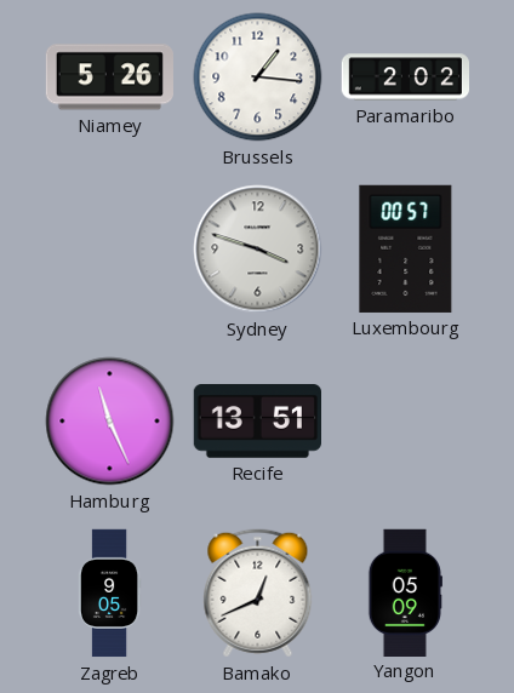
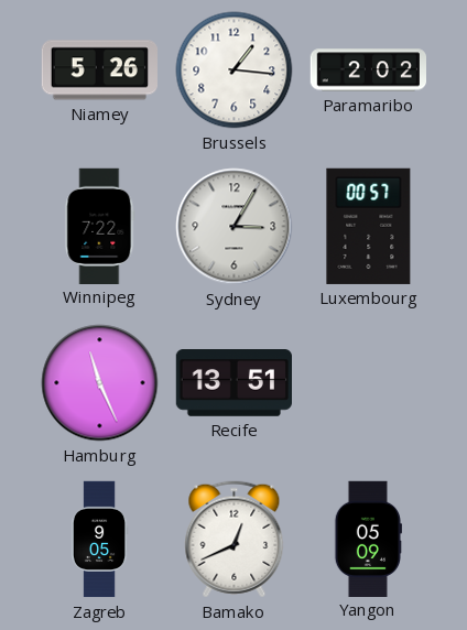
Winnipeg: none -> 7:22 (100, 226)
Sydney: 3:48 -> 3:05 (235, 227)
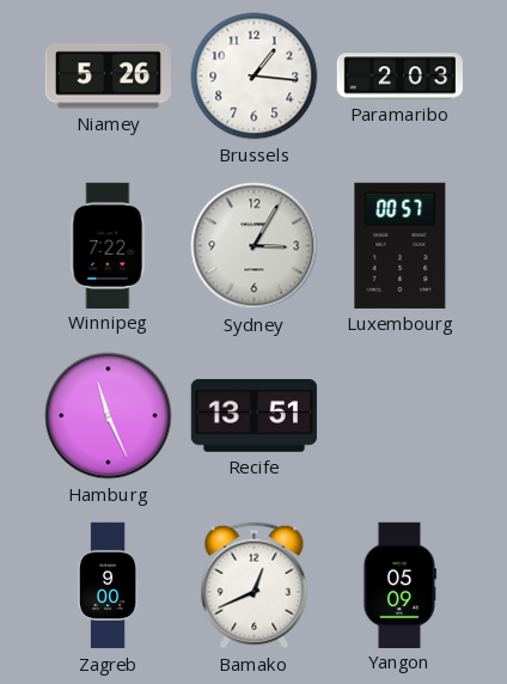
Paramaribo: 2:02 -> 2:03 (399, 77)
Zagreb: 9:05 -> 9:00 (108, 586)
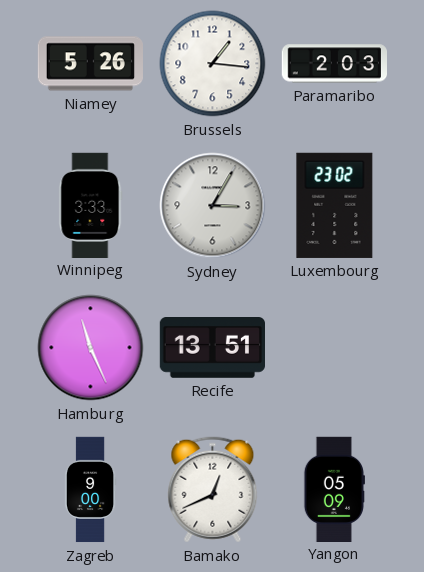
Winnipeg: 7:22 -> 3:33 (91, 205)
Luxembourg: 00:57 -> 23:02 (335, 205)
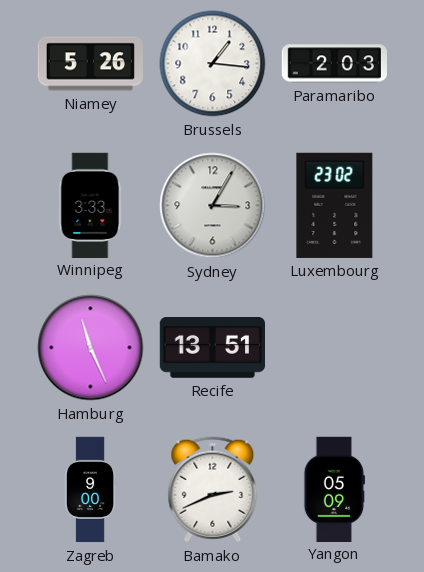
Bamako: 12:41 -> 2:41 (213, 490)
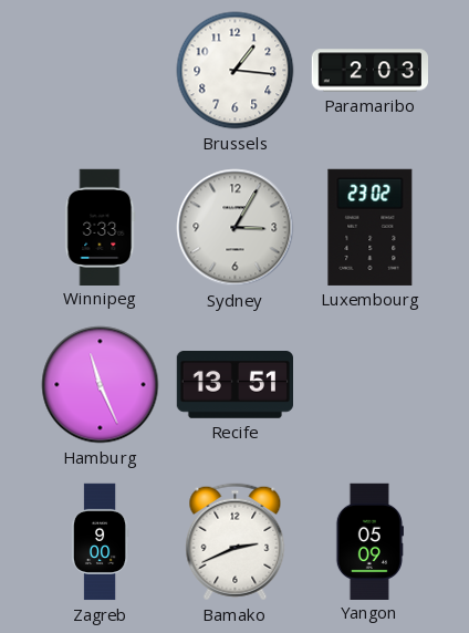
Niamey: 5:26 -> none (90, 64)
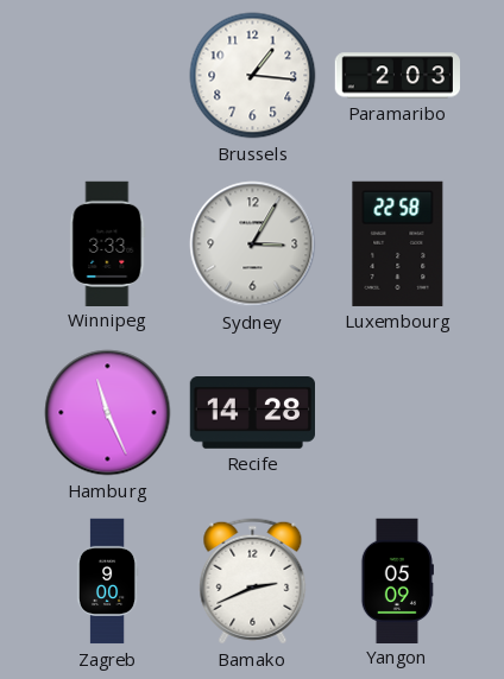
Luxembourg: 23:02 -> 22:58 (398, 243)
Recife: 13:51 -> 14:28 (252, 413)
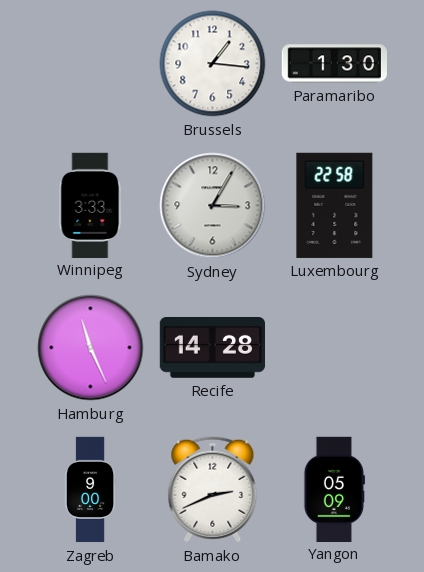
Paramaribo: 2:03 -> 1:30 (334, 64)
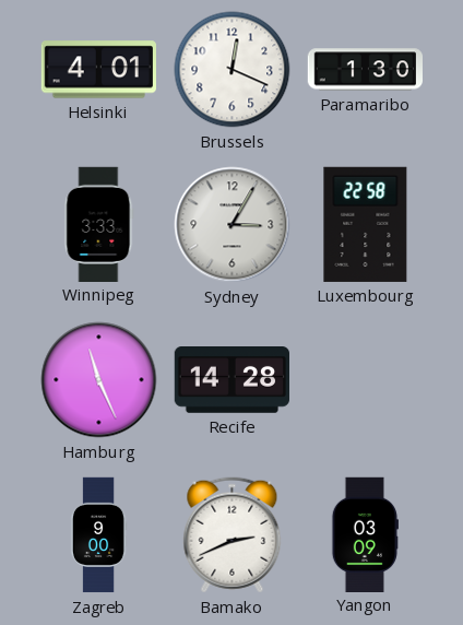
Helsinki: none -> 4:01 (98, 70)
Brussels: 1:16 -> 12:19 (233, 70)
Yangon: 05:09 -> 03:09 (365, 534)
